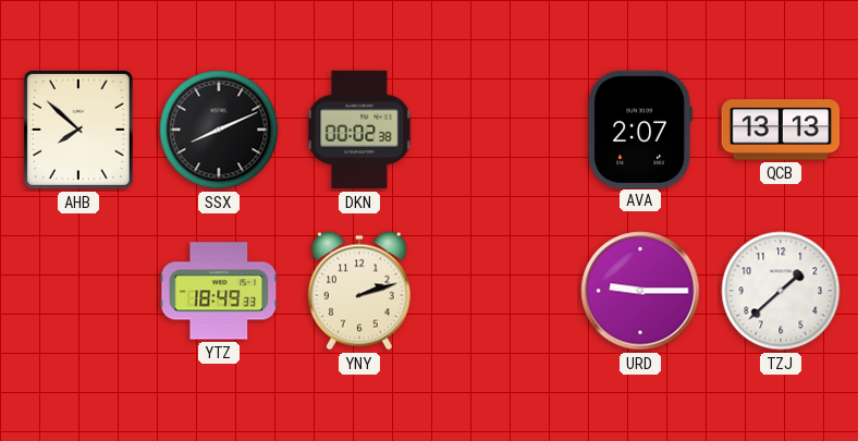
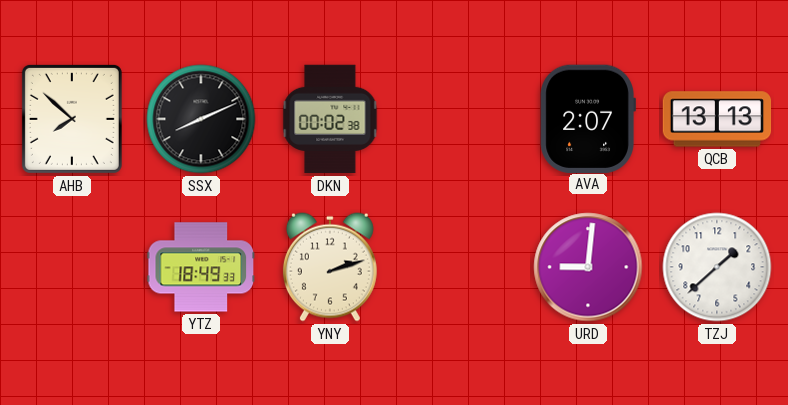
URD: 9:15 -> 9:01 (588, 267)
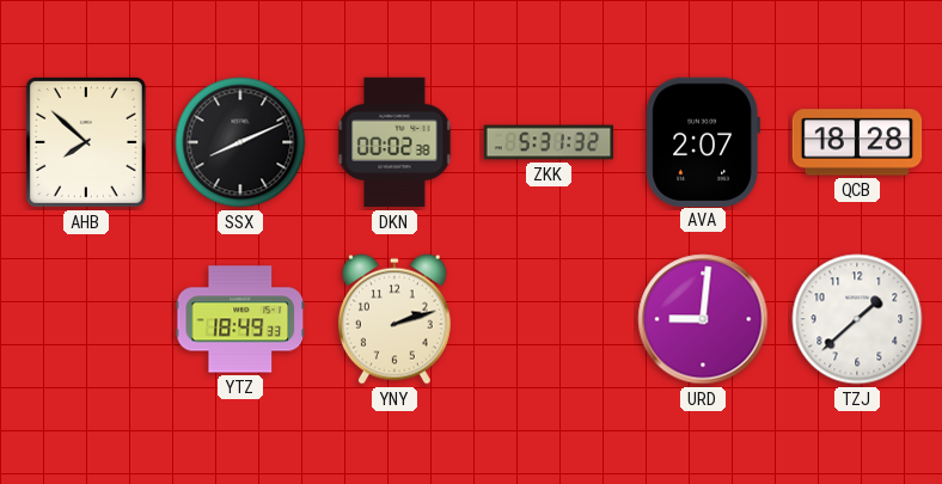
ZKK: none -> 5:31 (549, 142)
QCB: 13:13 -> 18:28 (857, 142)
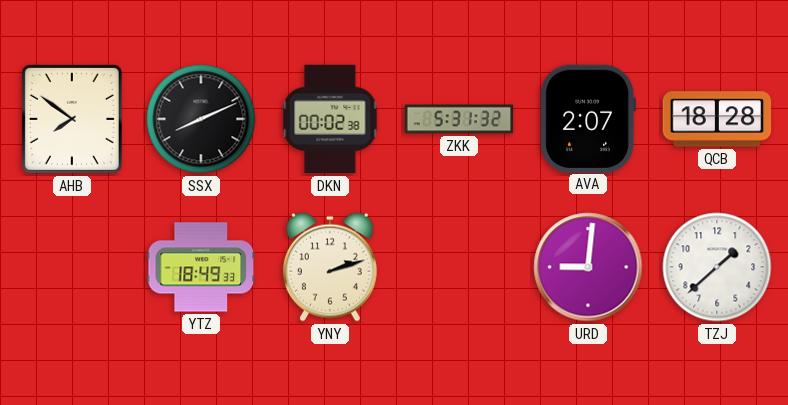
AHB: 7:52 -> 7:51 (72, 119)
